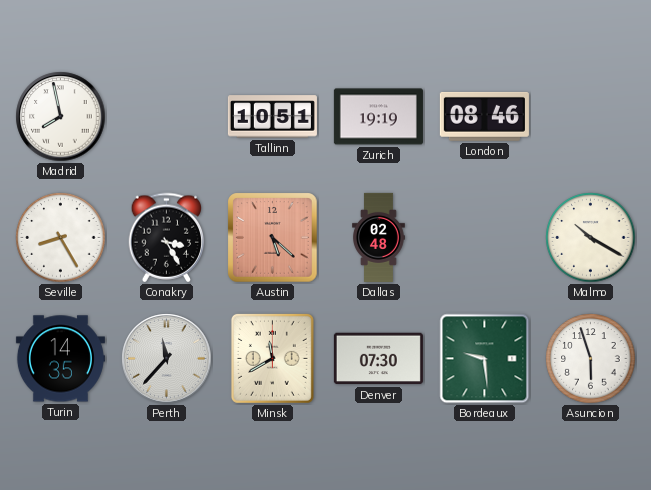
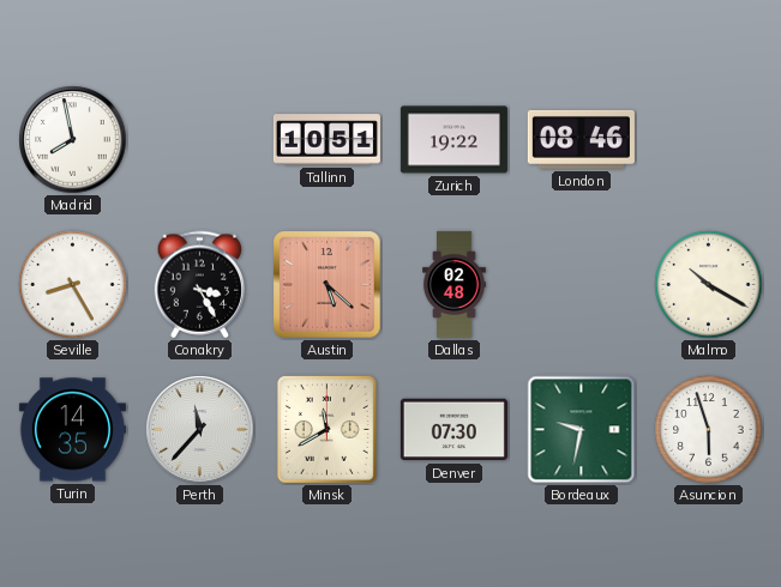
Zurich: 19:19 -> 19:22 (453, 140)
Bordeaux: 9:29 -> 9:32 (582, 430)
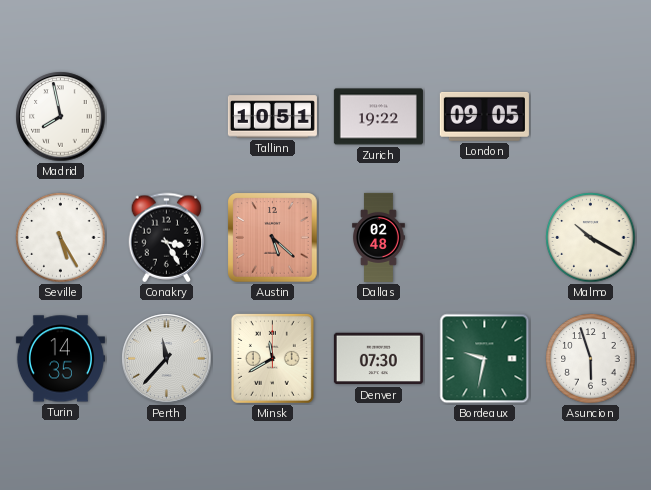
London: 08:46 -> 09:05 (484, 116)
Seville: 8:25 -> 5:25 (61, 238)
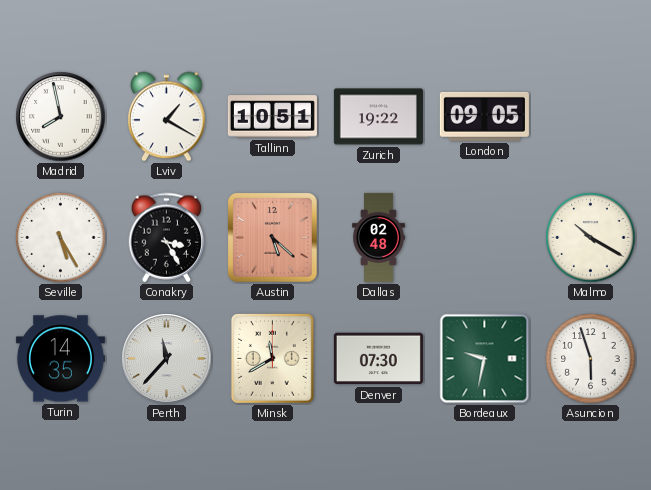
Lviv: none -> 1:20 (167, 117)
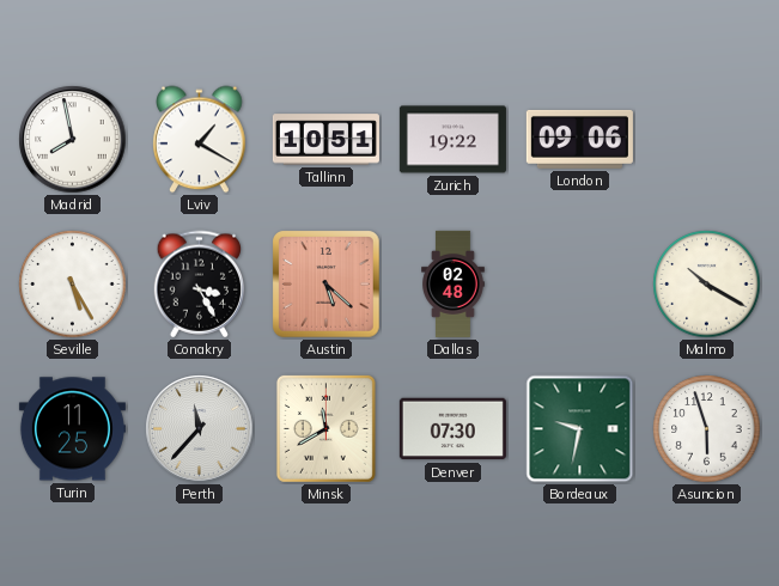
London: 09:05 -> 09:06 (579, 139)
Turin: 14:35 -> 11:25 (72, 429)
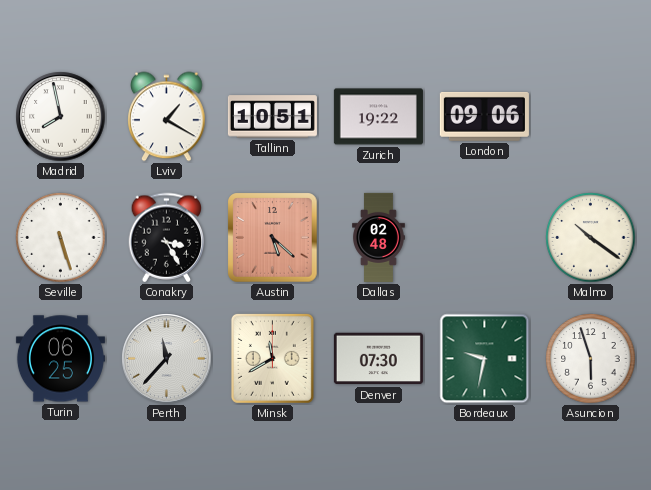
Seville: 5:25 -> 5:27 (61, 238)
Malmo: 10:20 -> 10:21 (591, 238)
Turin: 11:25 -> 06:25 (60, 359)
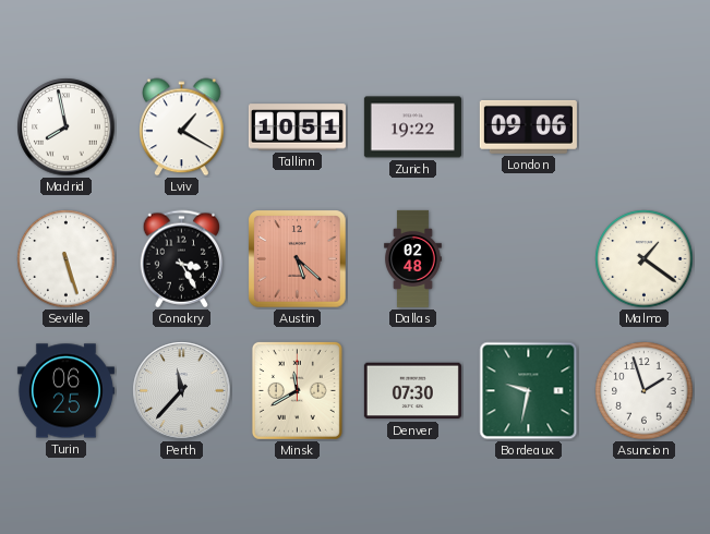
Malmo: 10:21 -> 1:21 (645, 259)
Asuncion: 5:57 -> 1:57 (645, 391)
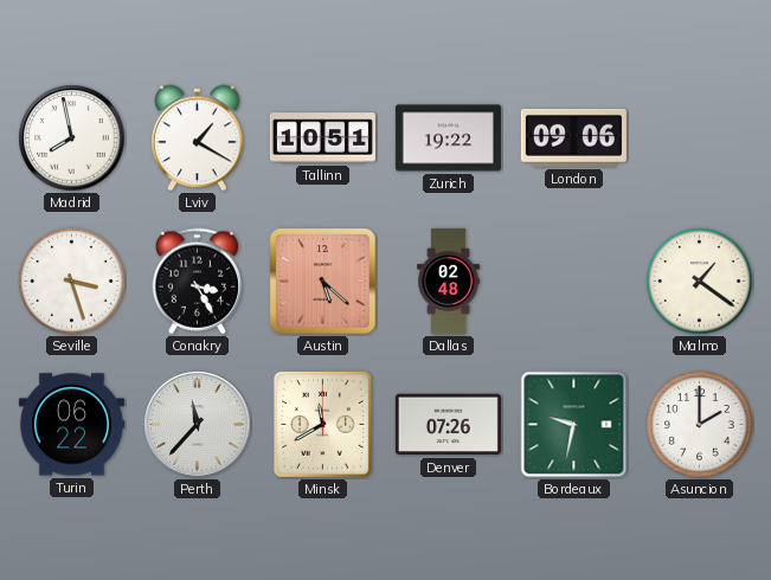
Seville: 5:27 -> 3:27 (72, 282)
Turin: 06:25 -> 06:22 (71, 425)
Denver: 07:30 -> 07:26 (448, 425)
Asuncion: 1:57 -> 2:00 (700, 425)
